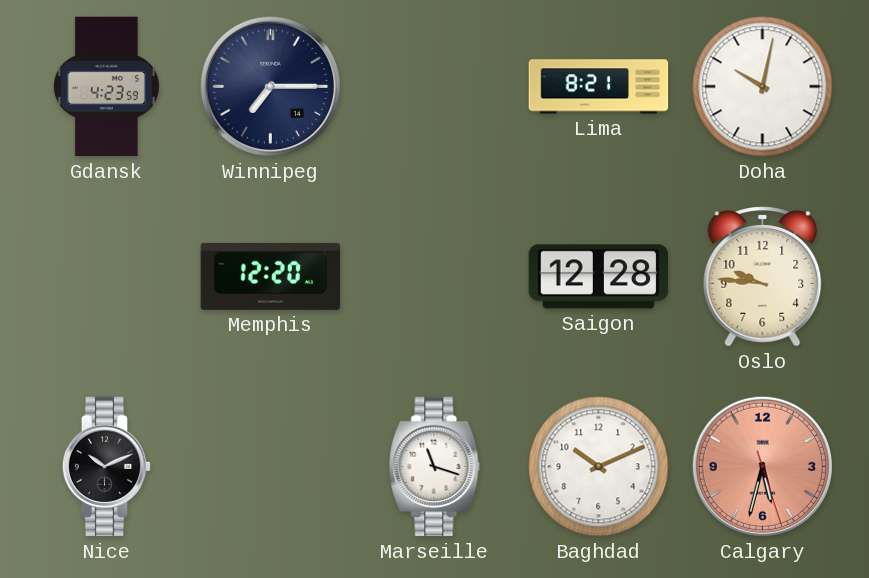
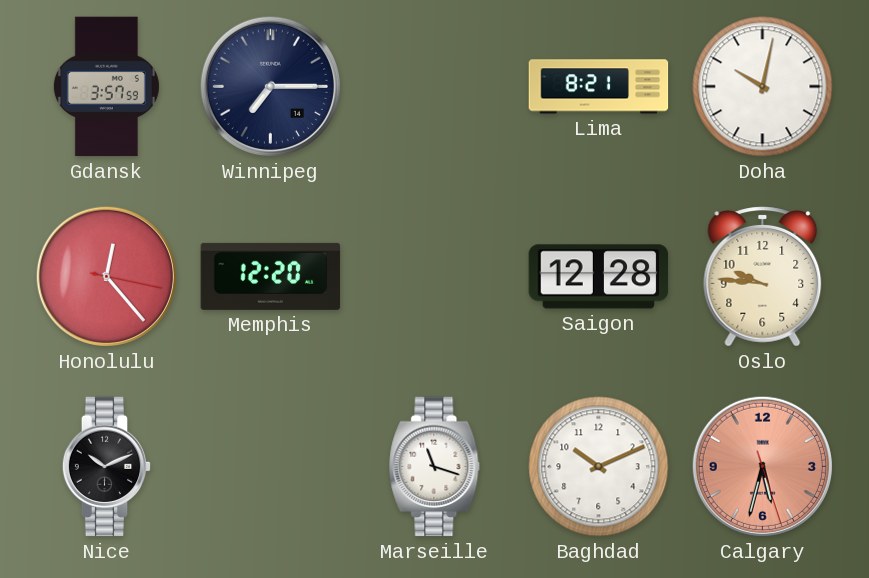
Gdansk: 4:23 -> 3:57 (106, 87)
Honolulu: none -> 12:23 (106, 276)
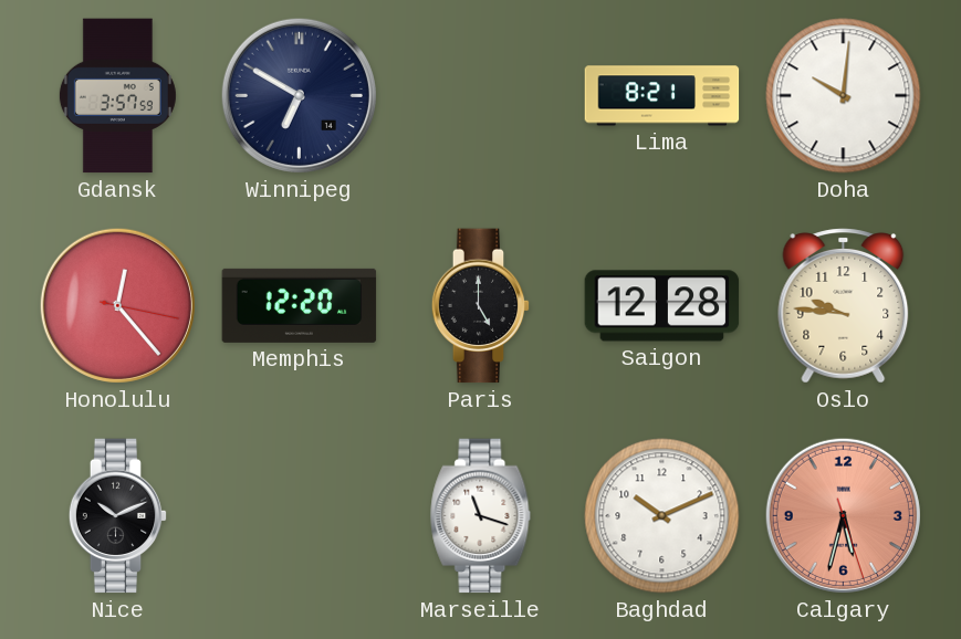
Winnipeg: 7:15 -> 6:50 (299, 95)
Doha: 10:02 -> 10:01 (844, 96)
Paris: none -> 5:00 (481, 306)
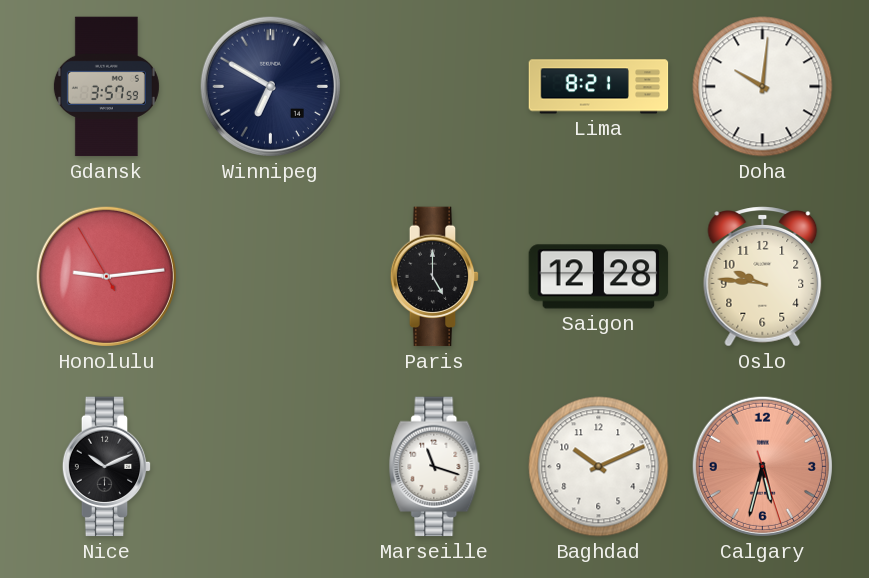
Honolulu: 12:23 -> 9:13 (106, 276)
Memphis: 12:20 -> none (300, 305)
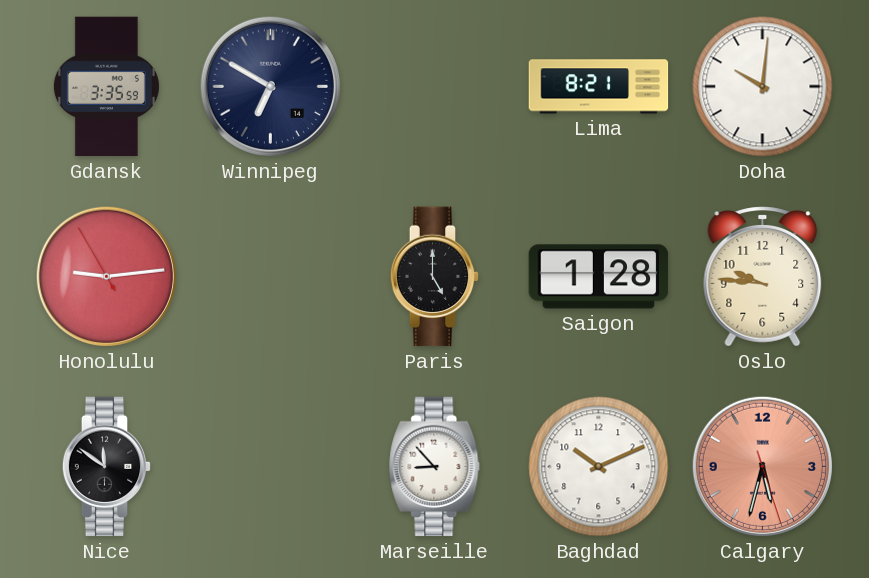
Gdansk: 3:57 -> 3:35 (106, 87)
Saigon: 12:28 -> 1:28 (599, 277)
Nice: 10:11 -> 11:51 (107, 467)
Marseille: 11:18 -> 8:53 (435, 467)
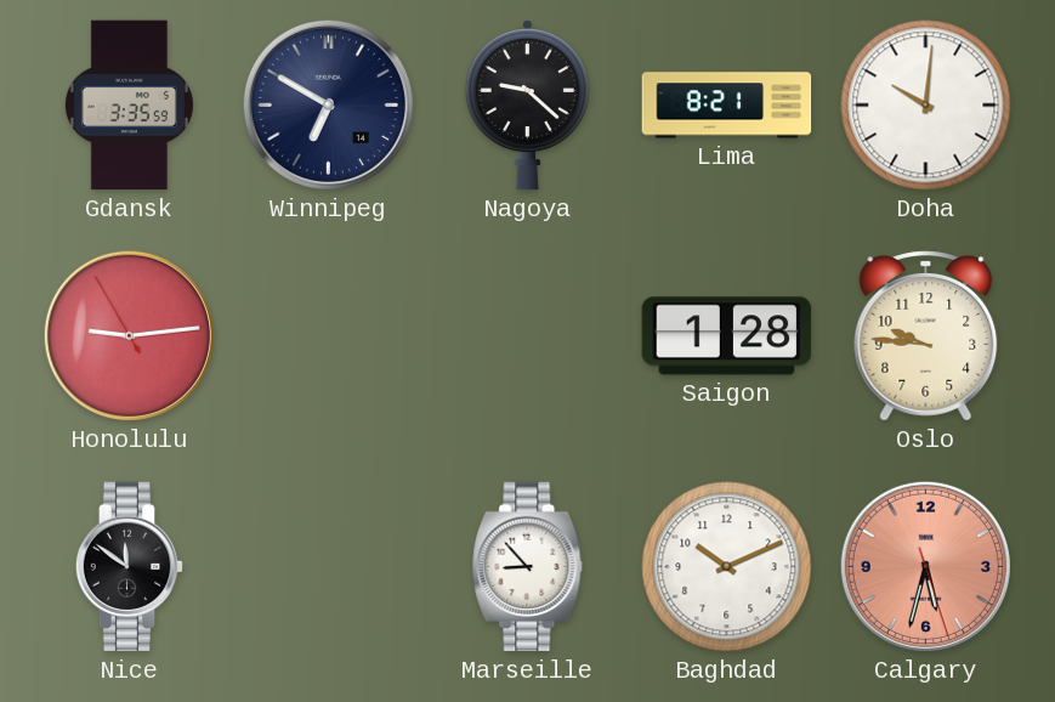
Nagoya: none -> 9:22 (527, 106)
Paris: 5:00 -> none (435, 277)
